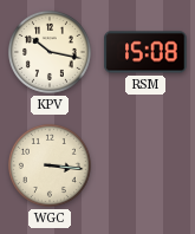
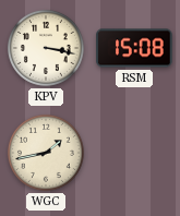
KPV: 10:17 -> 3:17 (46, 48)
WGC: 3:16 -> 1:43 (46, 153)
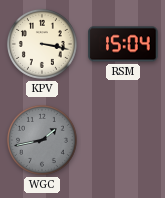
RSM: 15:08 -> 15:04 (123, 44)
WGC dial: cream -> grey (42, 140)
